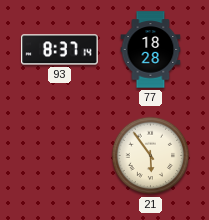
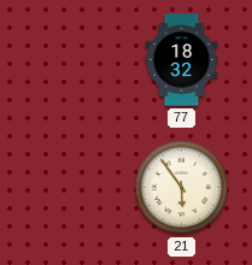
93: 8:37 -> none (60, 50)
77: 18:28 -> 18:32 (182, 60)
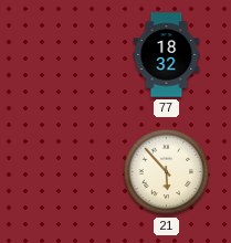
21: 5:54 -> 5:53 (167, 172)
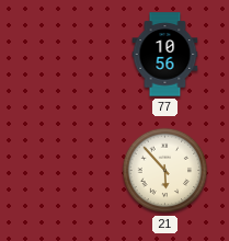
77: 18:32 -> 10:56 (165, 55)
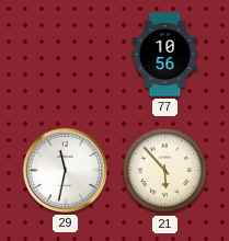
29: none -> 11:32 (65, 170)
